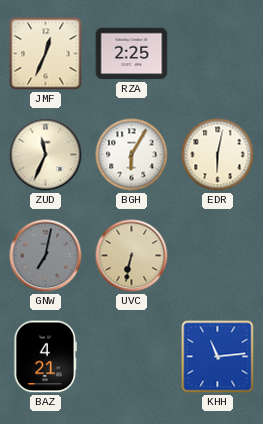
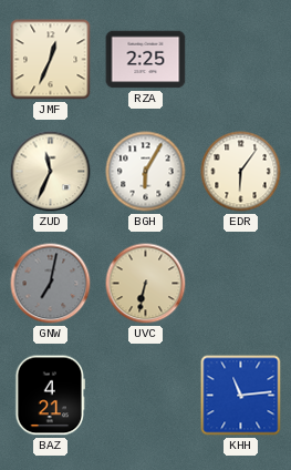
EDR: 6:02 -> 6:06 (241, 172)
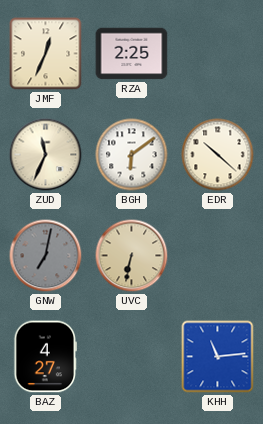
BGH: 6:05 -> 6:09 (132, 155)
EDR: 6:06 -> 10:22 (218, 155)
BAZ: 4:21 -> 4:27 (46, 357)
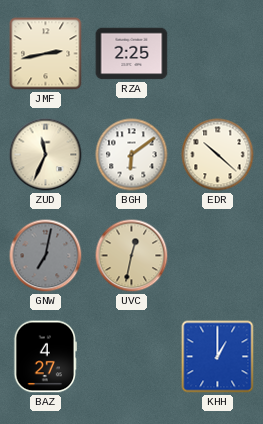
JMF: 12:34 -> 2:43 (46, 54)
UVC: 6:32 -> 12:32 (132, 256)
KHH: 11:14 -> 1:00 (218, 357)
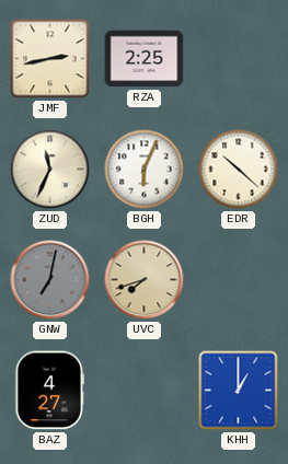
BGH: 6:09 -> 6:04 (145, 170)
UVC: 12:32 -> 7:42 (145, 280)
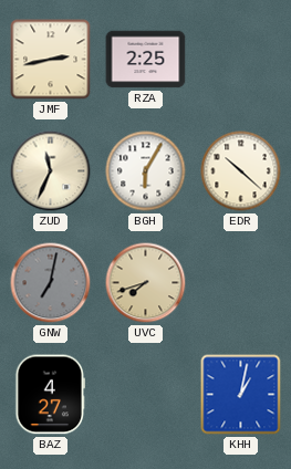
BGH: 6:04 -> 6:05 (146, 171)
KHH: 1:00 -> 1:02 (241, 395)
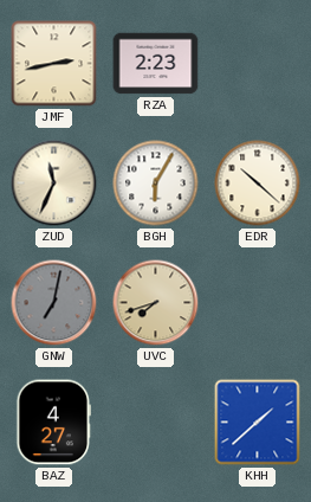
RZA: 2:25 -> 2:23 (156, 64)
KHH: 1:02 -> 1:38 (258, 423)
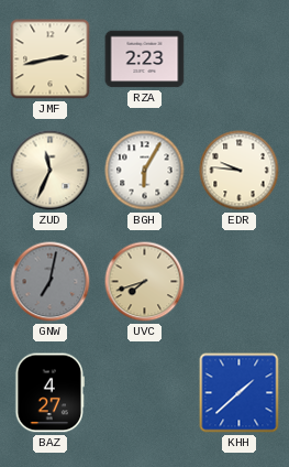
EDR: 10:22 -> 9:46 (240, 171)
